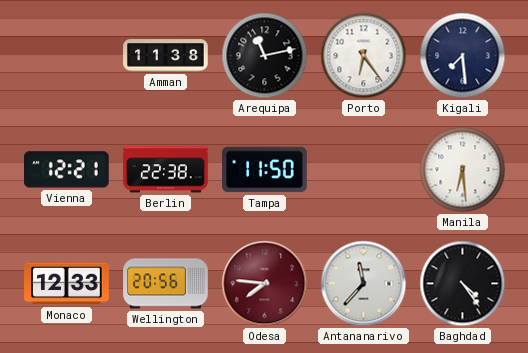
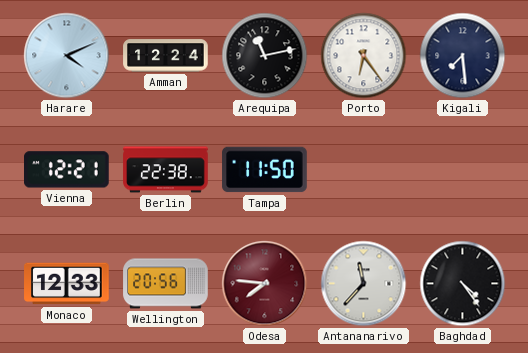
Harare: none -> 4:11 (67, 56)
Amman: 11:38 -> 12:24 (166, 56)
Manila: 6:29 -> none (463, 170)
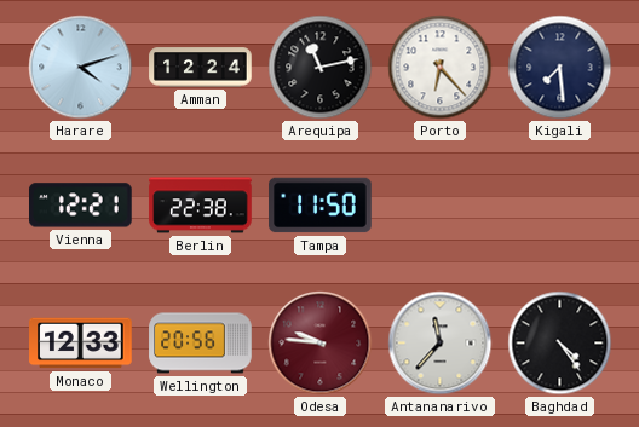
Harare: 4:11 -> 4:12 (81, 68)
Porto: 6:24 -> 6:23 (441, 68)
Odesa: 7:46 -> 9:46 (321, 344)
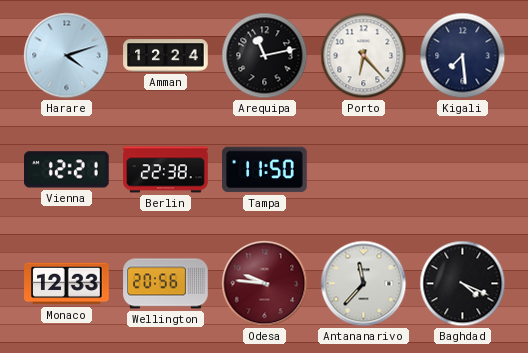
Baghdad: 4:24 -> 4:19 (463, 284)
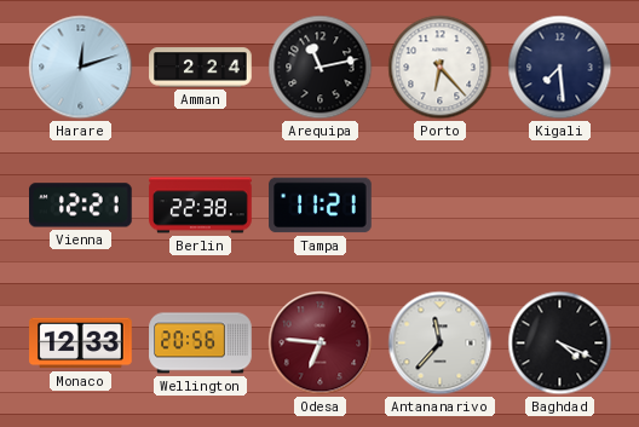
Harare: 4:12 -> 12:12 (81, 68)
Amman: 12:24 -> 2:24 (201, 68)
Tampa: 11:50 -> 11:21 (321, 206)
Odesa: 9:46 -> 6:46 (321, 344)
